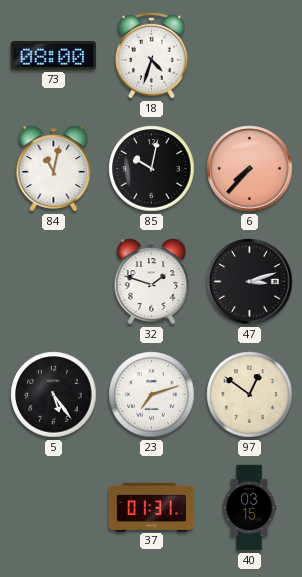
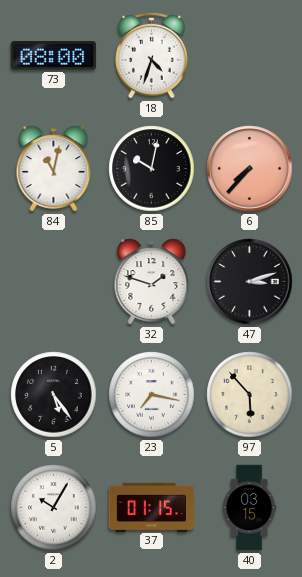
23: 7:12 -> 7:17 (152, 395)
97: 12:51 -> 5:53 (250, 395)
2: none -> 10:05 (54, 508)
37: 01:31 -> 01:15 (152, 507)
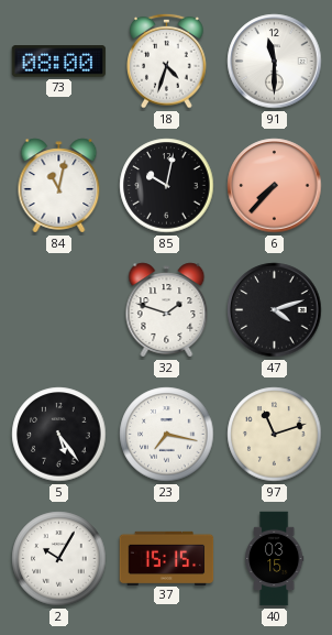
91: none -> 11:30 (275, 62)
47: 3:12 -> 4:12 (275, 310)
97: 5:53 -> 11:12 (275, 435)
37: 01:15 -> 15:15 (167, 558)
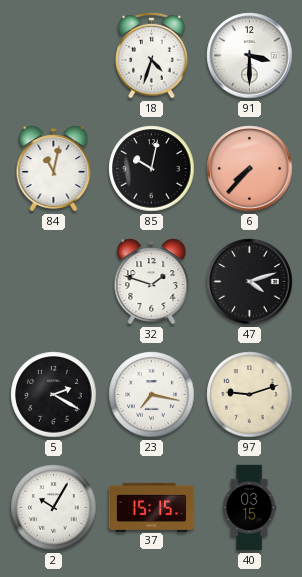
73: 08:00 -> none (59, 62)
91: 11:30 -> 3:30 (250, 56)
5: 5:24 -> 2:20 (54, 395)
97: 11:12 -> 9:12 (250, 395)
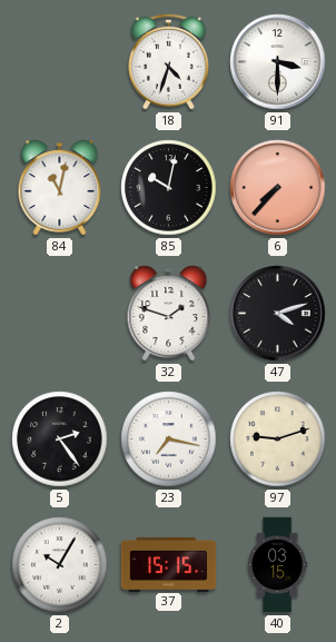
5: 2:20 -> 2:24 (60, 439)
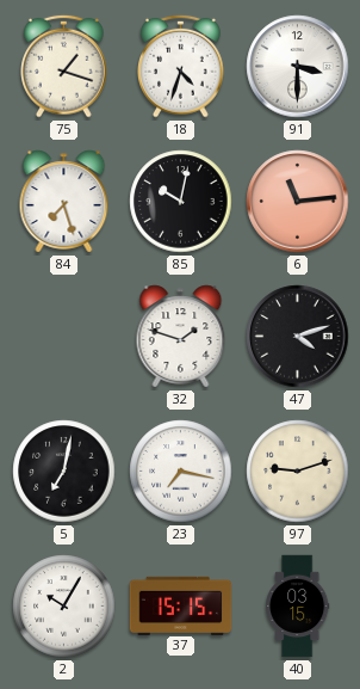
75: none -> 1:18 (64, 66)
84: 11:02 -> 7:27 (64, 202)
6: 7:37 -> 11:14 (298, 202)
5: 2:24 -> 7:02 (64, 472)
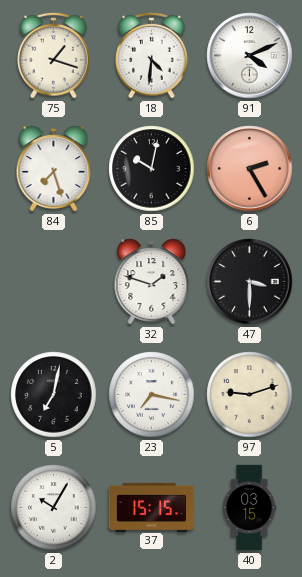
18: 4:33 -> 4:31 (152, 55)
91: 3:30 -> 4:11 (250, 56)
6: 11:14 -> 2:25 (250, 169)
47: 4:12 -> 3:30 (250, 282)
